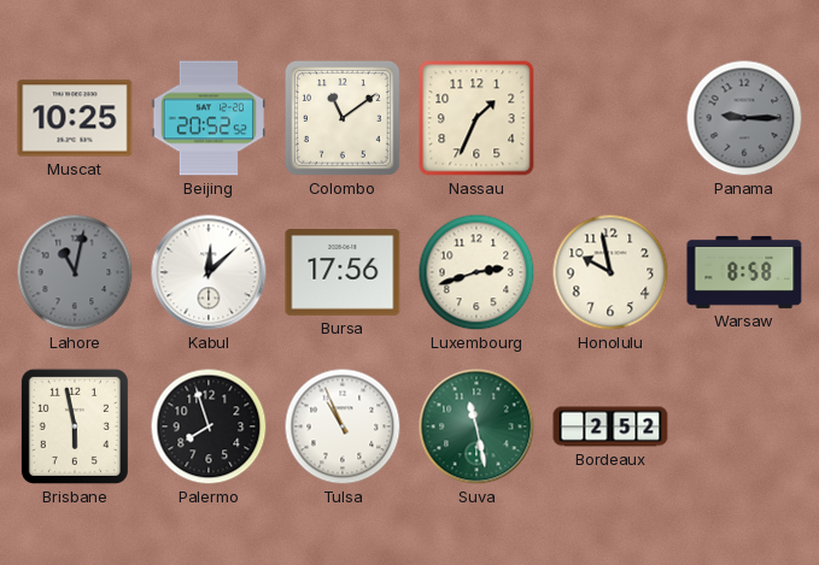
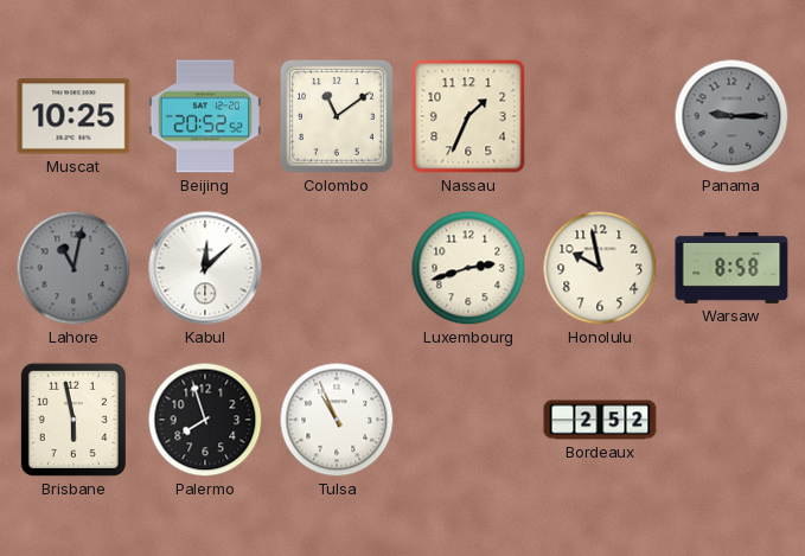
Bursa: 17:56 -> none (343, 272)
Suva: 11:28 -> none (476, 426)
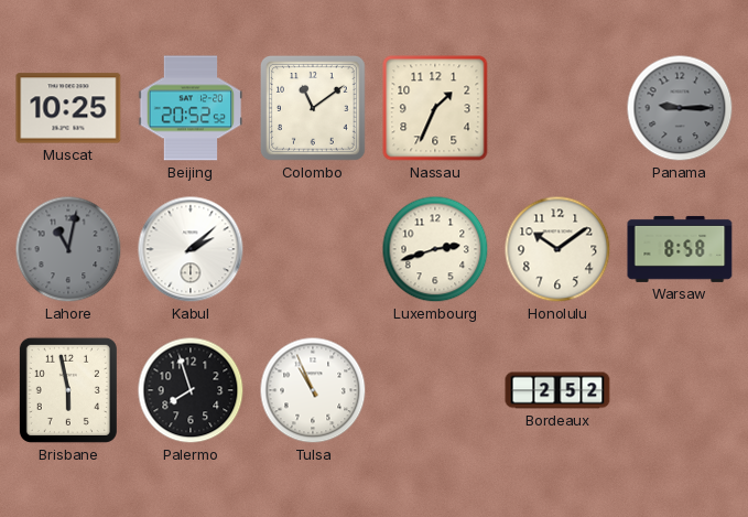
Kabul: 12:08 -> 2:08 (191, 249)
Honolulu: 9:58 -> 10:09 (557, 249)
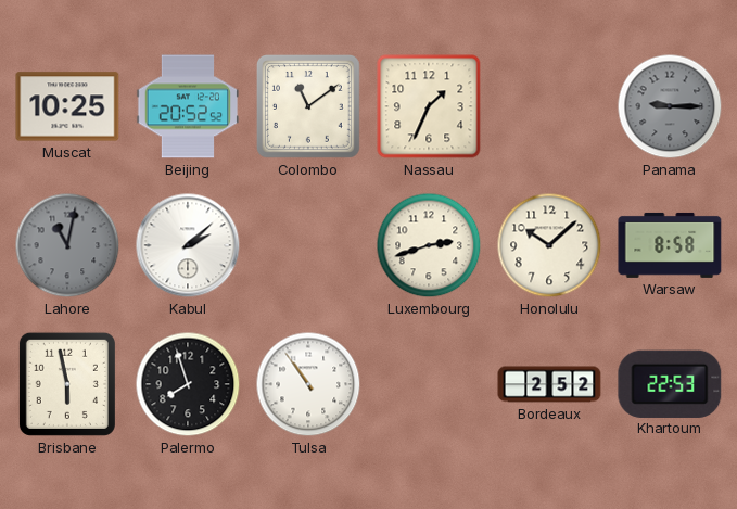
Honolulu: 10:09 -> 10:08 (549, 245)
Tulsa: 10:56 -> 10:54 (308, 384)
Khartoum: none -> 22:53 (670, 383)
